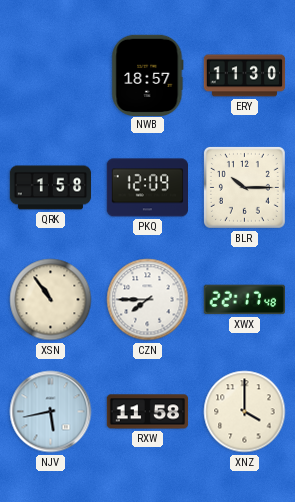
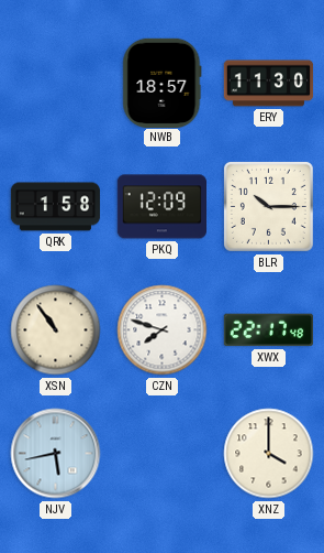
CZN: 7:45 -> 7:48 (163, 330)
RXW: 11:58 -> none (148, 412)
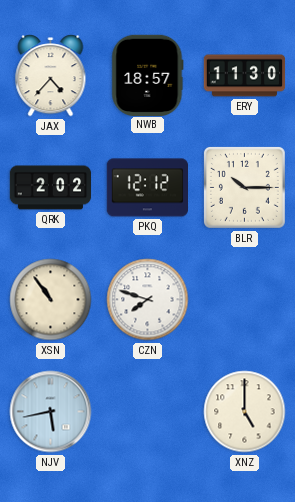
JAX: none -> 4:37 (51, 76)
QRK: 1:58 -> 2:02 (51, 188)
PKQ: 12:09 -> 12:12 (148, 188)
XWX: 22:17 -> none (268, 330)
XNZ: 4:00 -> 5:00 (245, 412)
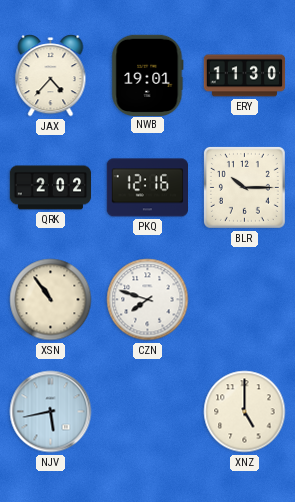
NWB: 18:57 -> 19:01 (148, 75)
PKQ: 12:12 -> 12:16 (148, 188)
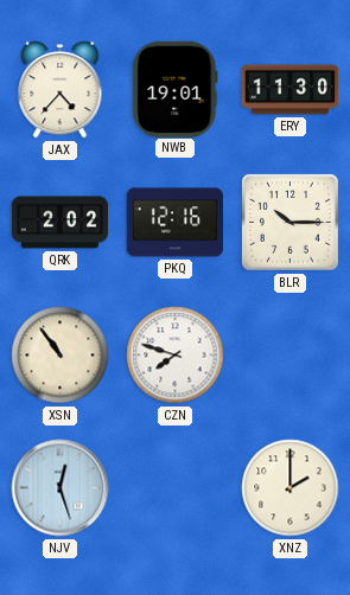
NJV: 5:43 -> 12:27 (61, 488)
XNZ: 5:00 -> 2:00 (291, 488)
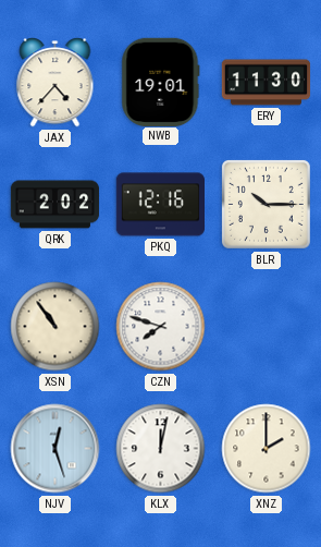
KLX: none -> 12:02 (161, 449)
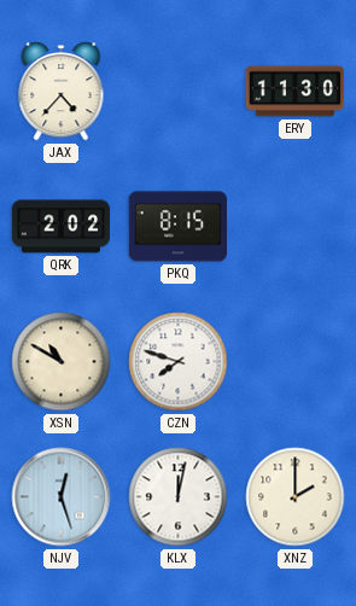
NWB: 19:01 -> none (161, 82)
PKQ: 12:16 -> 8:15 (179, 227)
BLR: 10:15 -> none (266, 204)
XSN: 10:54 -> 10:50 (62, 362)
